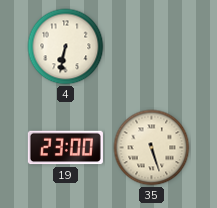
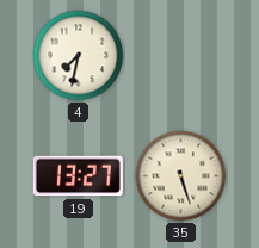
4: 6:32 -> 7:32 (79, 56)
19: 23:00 -> 13:27 (78, 176)
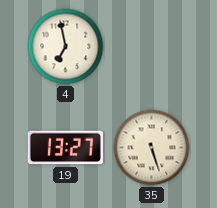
4: 7:32 -> 6:58 (66, 47)
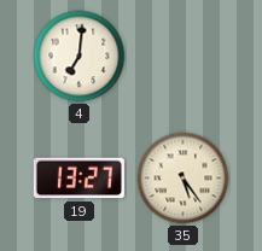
4: 6:58 -> 7:01 (80, 57)
35: 5:27 -> 5:24 (184, 179)
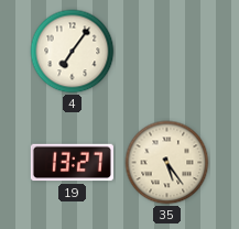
4: 7:01 -> 7:06 (73, 52)
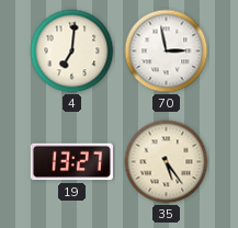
4: 7:06 -> 7:01 (72, 52)
70: none -> 2:58 (167, 52)
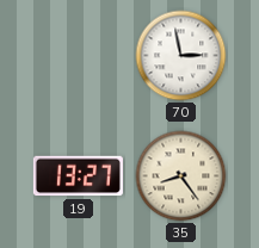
4: 7:01 -> none (72, 52)
35: 5:24 -> 8:24 (181, 176)
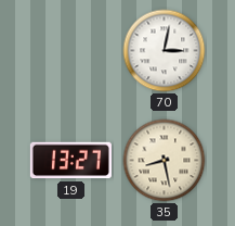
70: 2:58 -> 3:02 (165, 51)
35: 8:24 -> 8:28 (165, 161)
